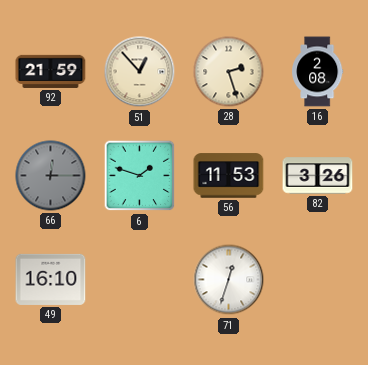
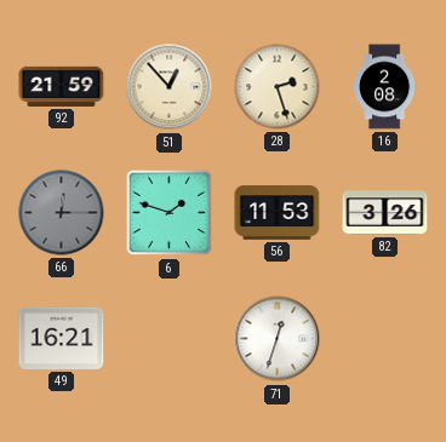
49: 16:10 -> 16:21 (62, 338)
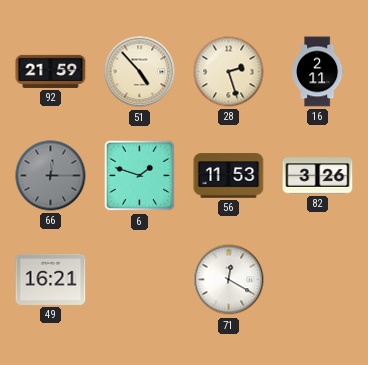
51: 12:53 -> 4:53 (140, 72)
16: 2:08 -> 2:11 (318, 72)
71: 12:33 -> 12:20 (229, 280)
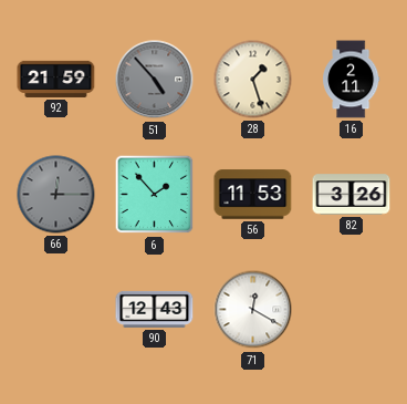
51 dial: cream -> grey (155, 80)
28: 2:27 -> 1:27 (253, 80)
6: 1:48 -> 1:53 (155, 195)
49: 16:21 -> none (51, 279)
90: none -> 12:43 (155, 309)
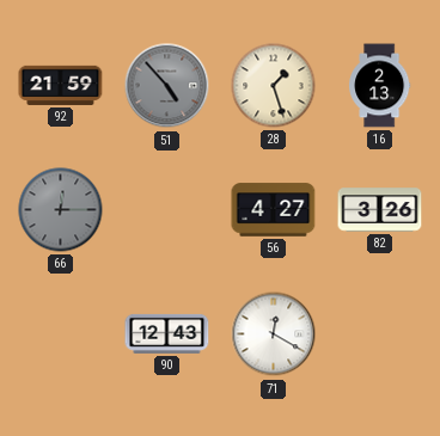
16: 2:11 -> 2:13 (380, 86)
6: 1:53 -> none (155, 195)
56: 11:53 -> 4:27 (274, 210)
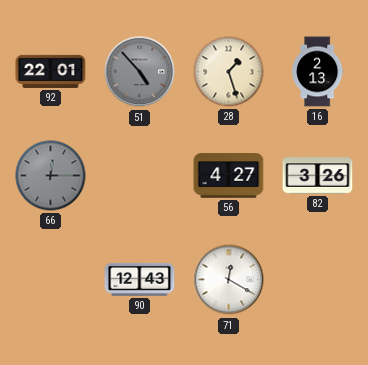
92: 21:59 -> 22:01 (51, 71)
